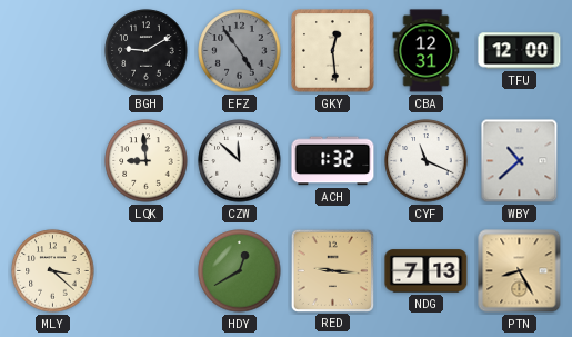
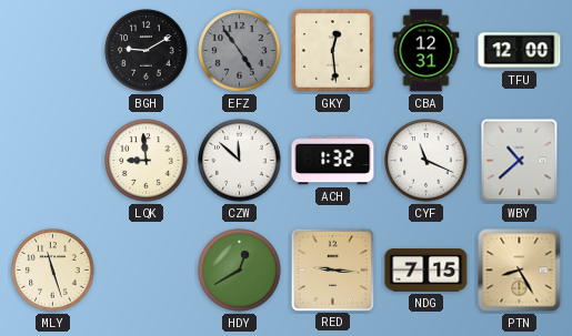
MLY: 3:22 -> 11:27 (53, 271)
NDG: 7:13 -> 7:15 (427, 271)
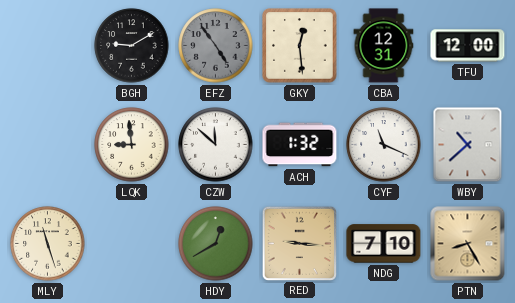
NDG: 7:15 -> 7:10 (384, 244)
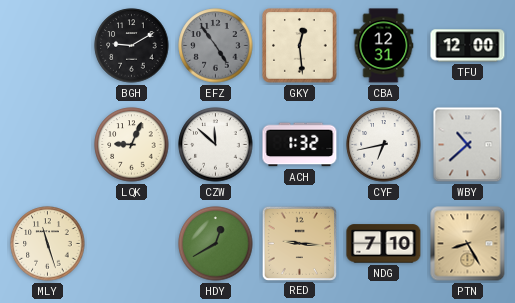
LQK: 8:59 -> 9:04 (132, 145)
CYF: 11:19 -> 6:43 (384, 145)
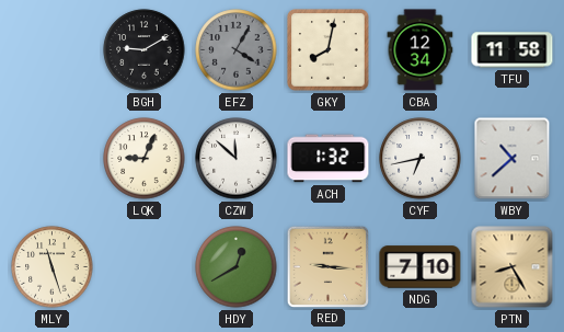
EFZ: 4:54 -> 4:05 (237, 50)
GKY: 12:29 -> 8:02 (329, 50)
CBA: 12:31 -> 12:34 (421, 50)
TFU: 12:00 -> 11:58 (513, 50)
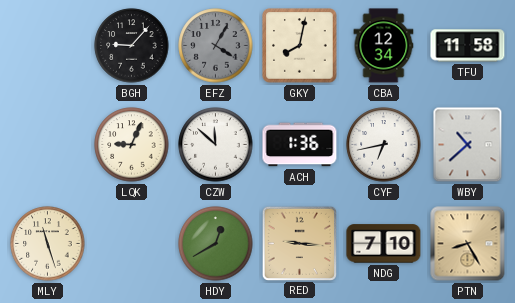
BGH: 9:10 -> 9:07 (132, 46)
ACH: 1:32 -> 1:36 (300, 145)
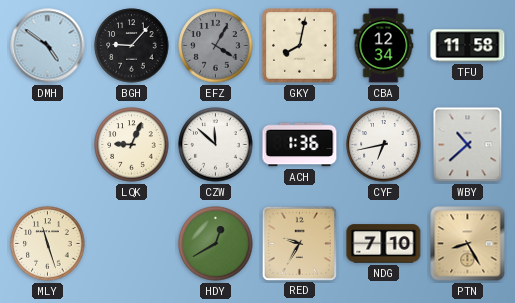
DMH: none -> 4:51 (48, 46)
RED: 9:16 -> 9:35 (299, 243)
